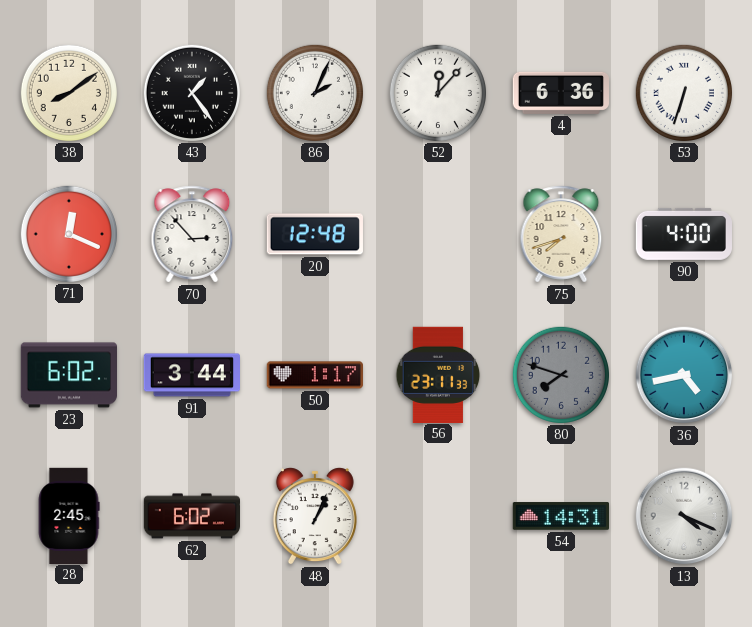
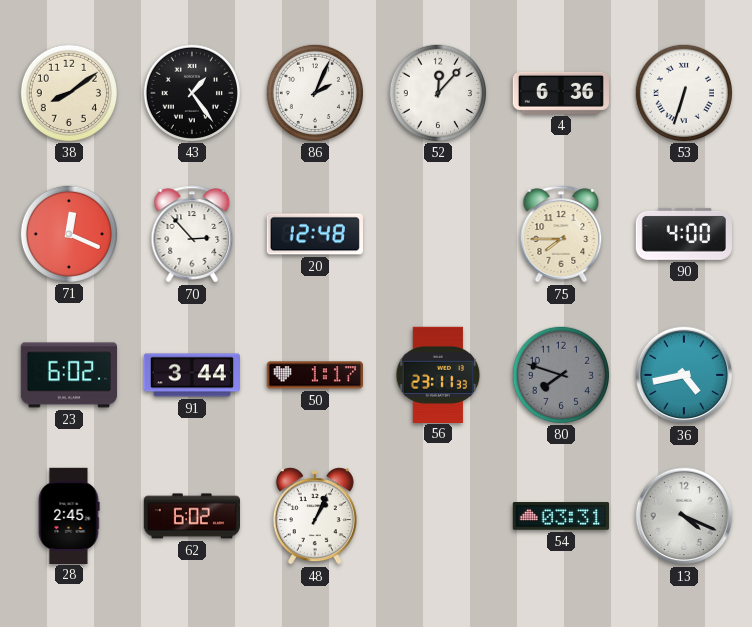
75: 7:42 -> 7:45 (561, 234)
54: 14:31 -> 03:31 (560, 516)
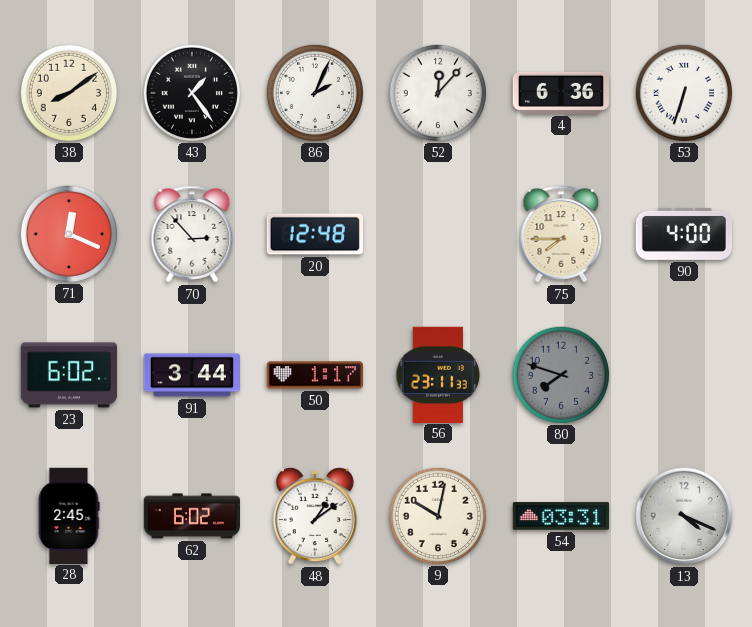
36: 4:43 -> none (684, 375)
48: 1:04 -> 1:09 (315, 516)
9: none -> 10:02 (437, 515)
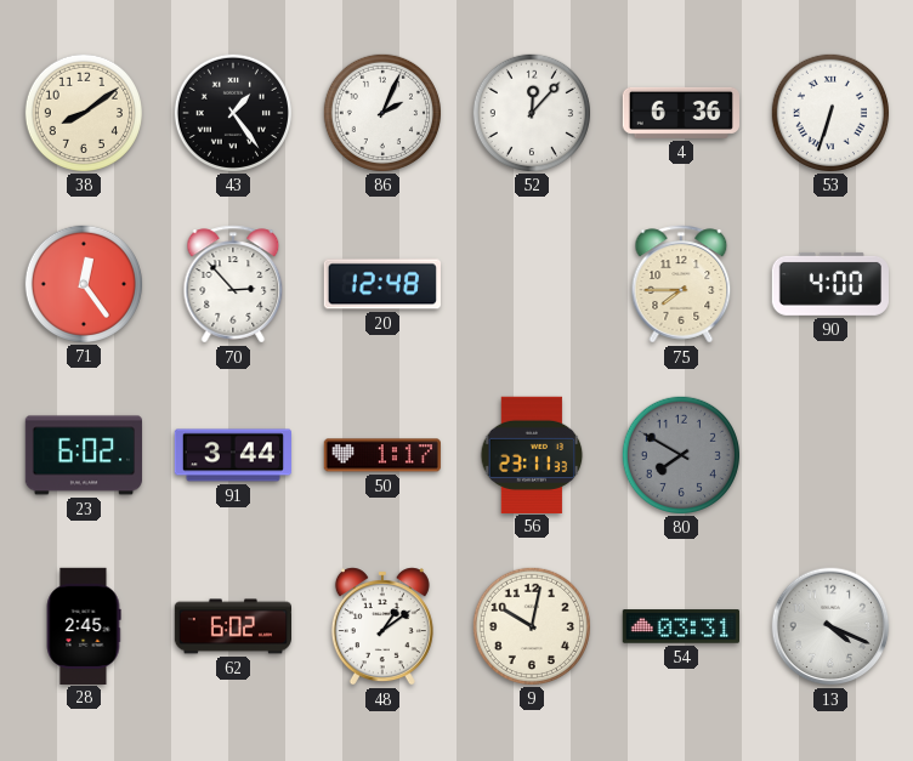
71: 12:19 -> 12:24 (83, 283)
80: 7:48 -> 7:50 (680, 454)
